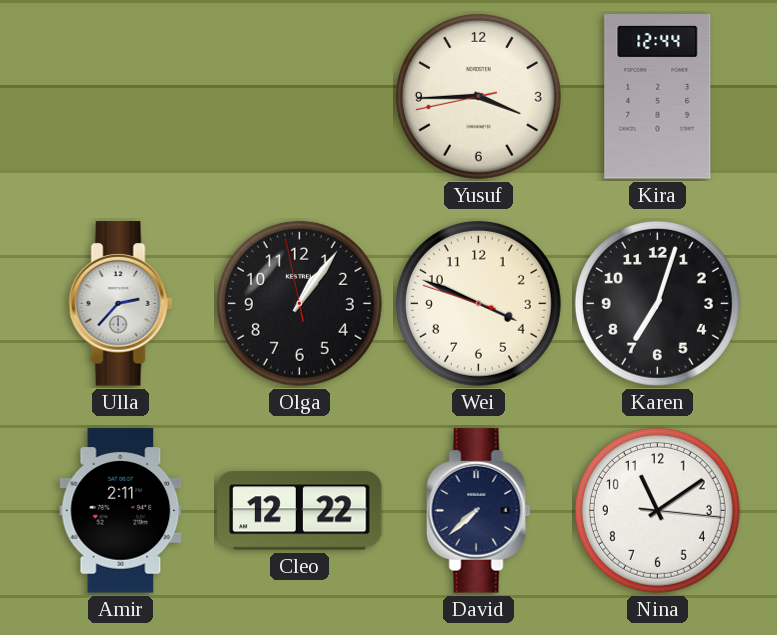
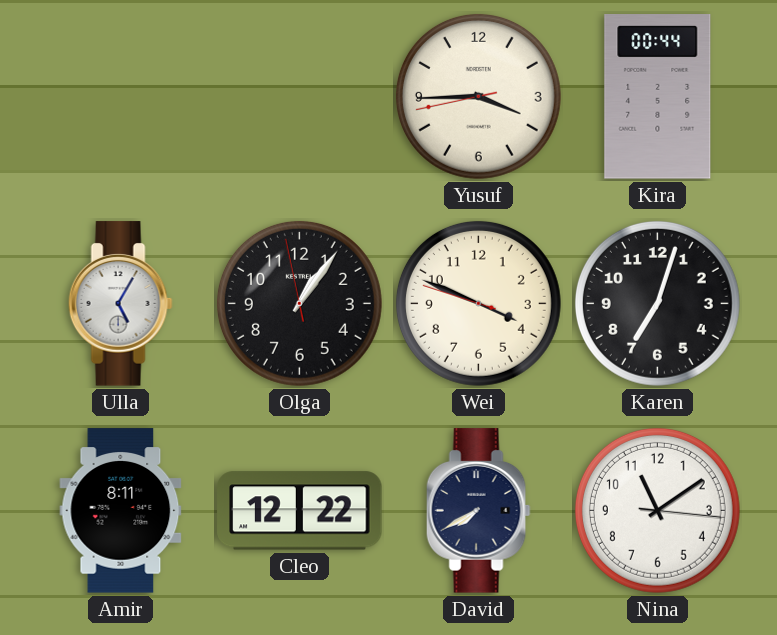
Kira: 12:44 -> 00:44 (658, 97)
Ulla: 2:37 -> 5:05 (120, 304)
Amir: 2:11 -> 8:11 (121, 511)
David: 7:38 -> 7:40 (478, 511)
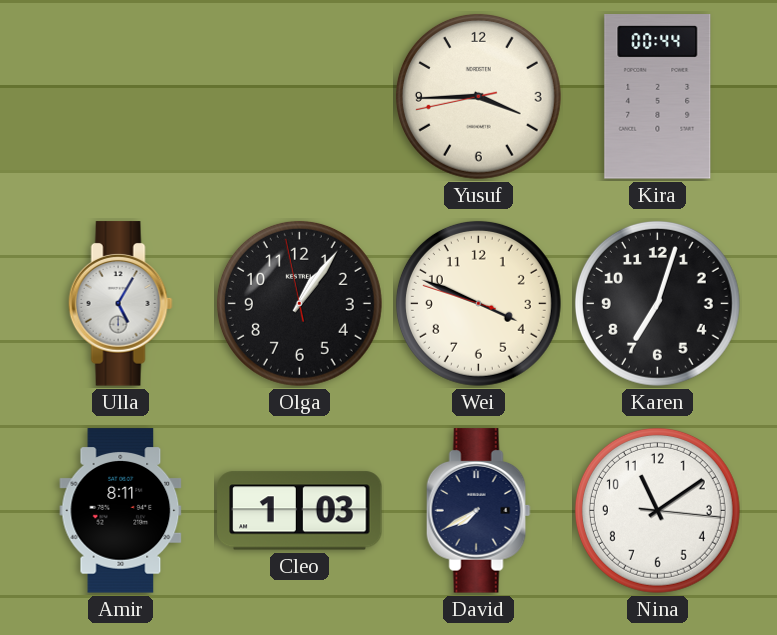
Cleo: 12:22 -> 1:03 (300, 511)
